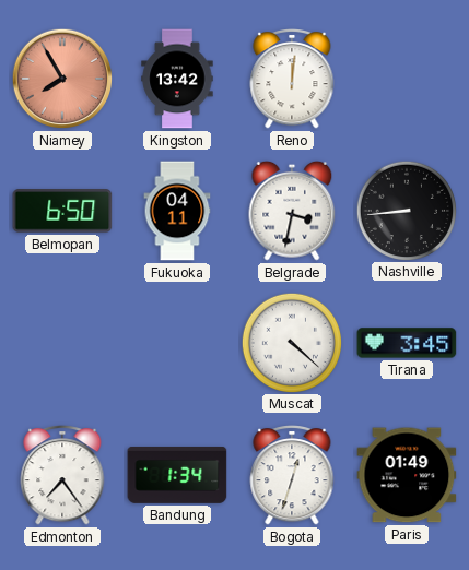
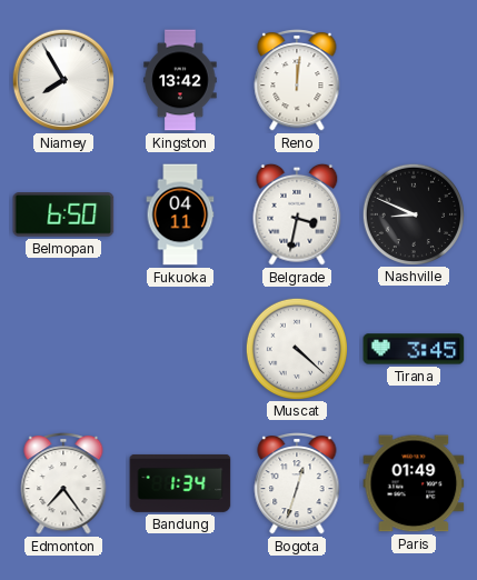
Niamey dial: salmon -> white (63, 80)
Nashville: 8:44 -> 8:49 (413, 213)
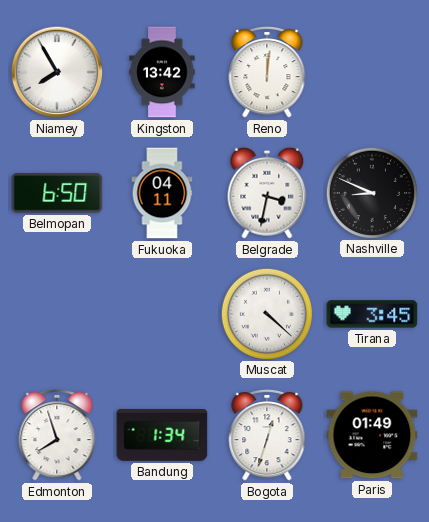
Edmonton: 7:24 -> 7:57 (57, 436)
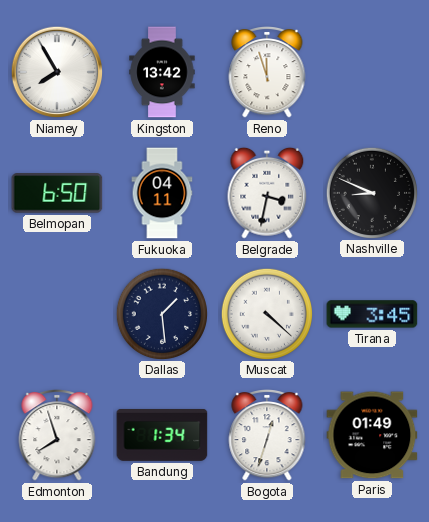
Reno: 12:01 -> 11:57 (267, 73)
Dallas: none -> 1:29 (161, 313)
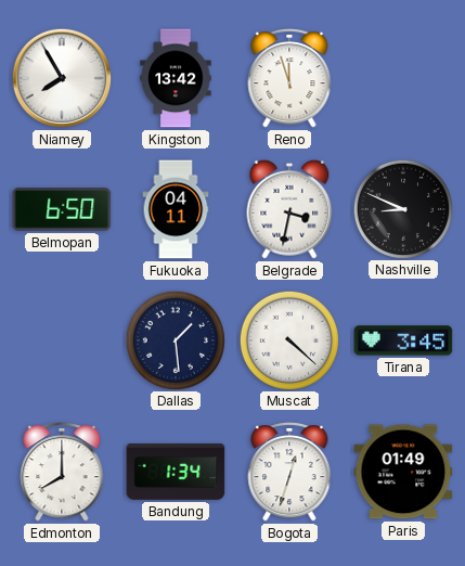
Edmonton: 7:57 -> 8:00 (62, 473)
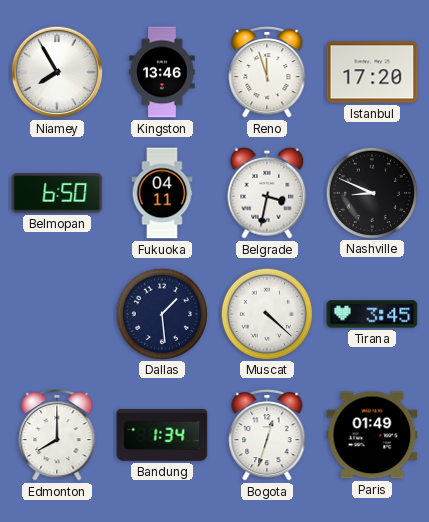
Kingston: 13:42 -> 13:46 (162, 72)
Istanbul: none -> 17:20 (372, 72)
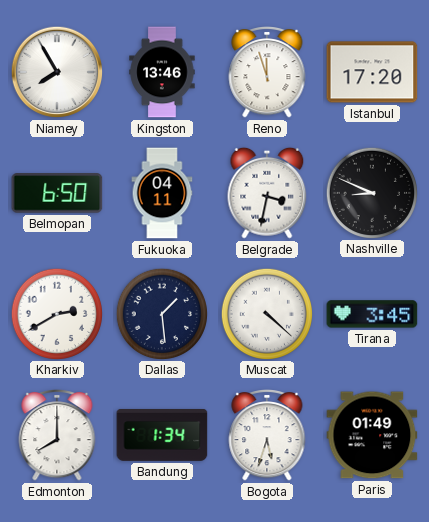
Kharkiv: none -> 2:40 (56, 313)
Bogota: 12:33 -> 5:33 (267, 436)
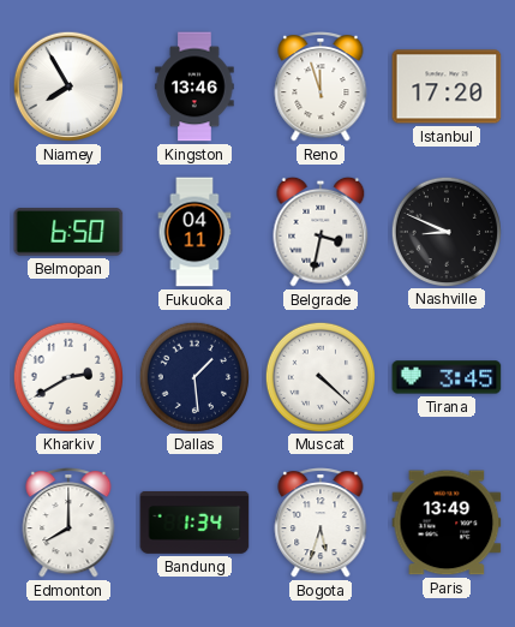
Paris: 01:49 -> 13:49 (447, 522)
